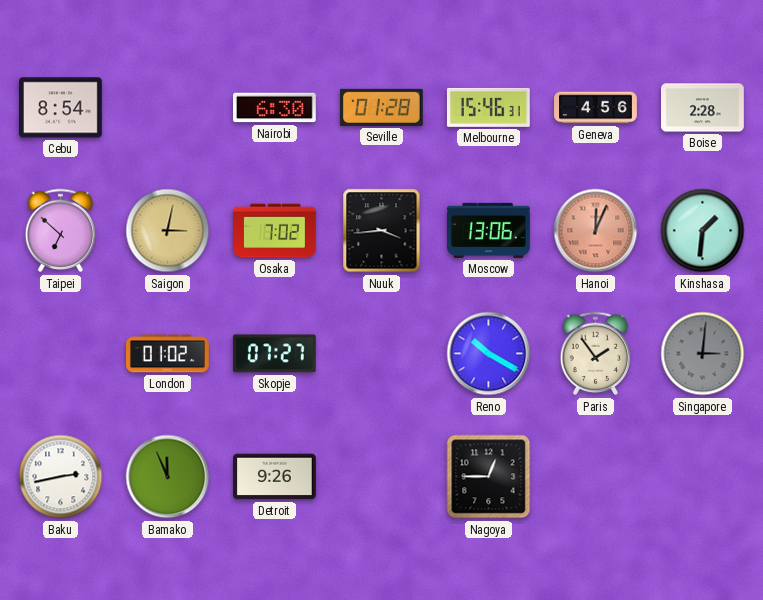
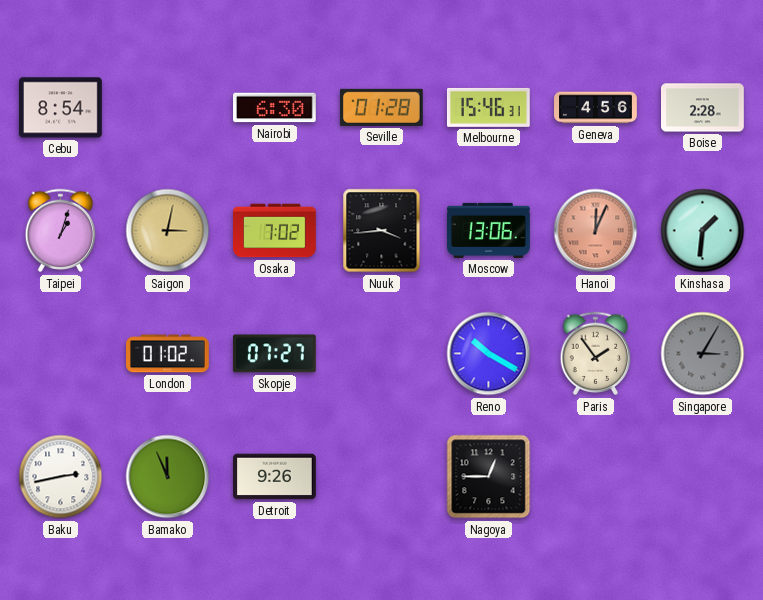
Taipei: 6:52 -> 1:03 (61, 231)
Singapore: 3:01 -> 3:05 (703, 354)
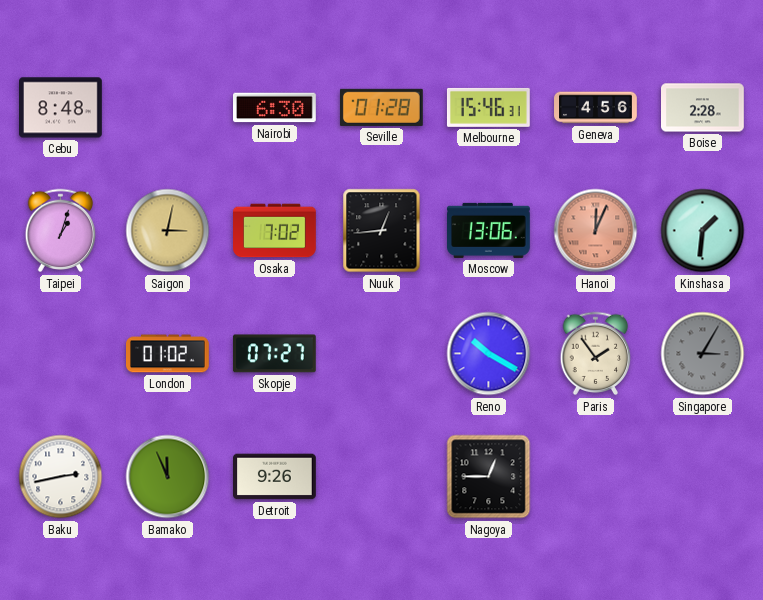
Cebu: 8:54 -> 8:48 (61, 108)
Nuuk: 3:44 -> 12:44 (382, 231)
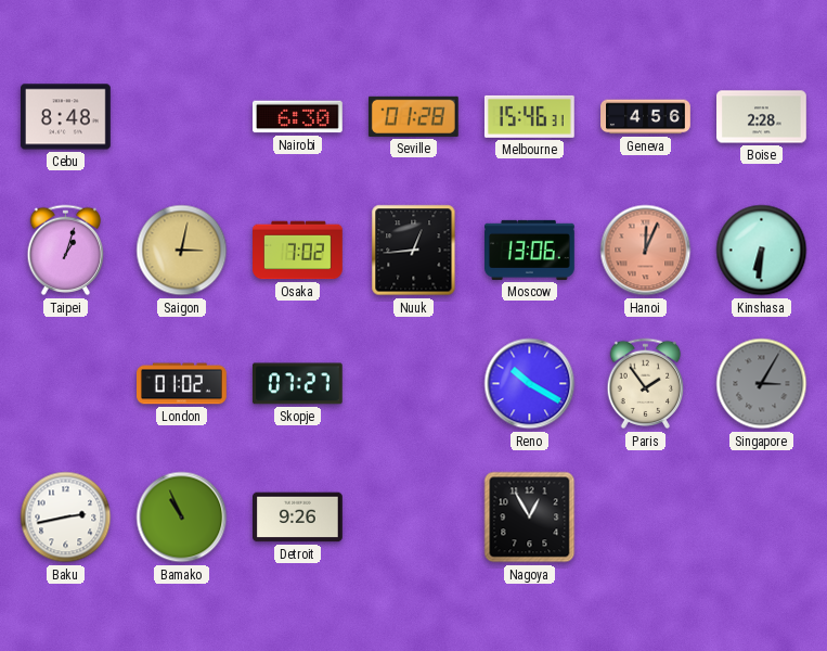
Kinshasa: 1:31 -> 6:31 (762, 251)
Bamako: 11:56 -> 10:56 (182, 518)
Nagoya: 12:45 -> 12:55 (530, 518)
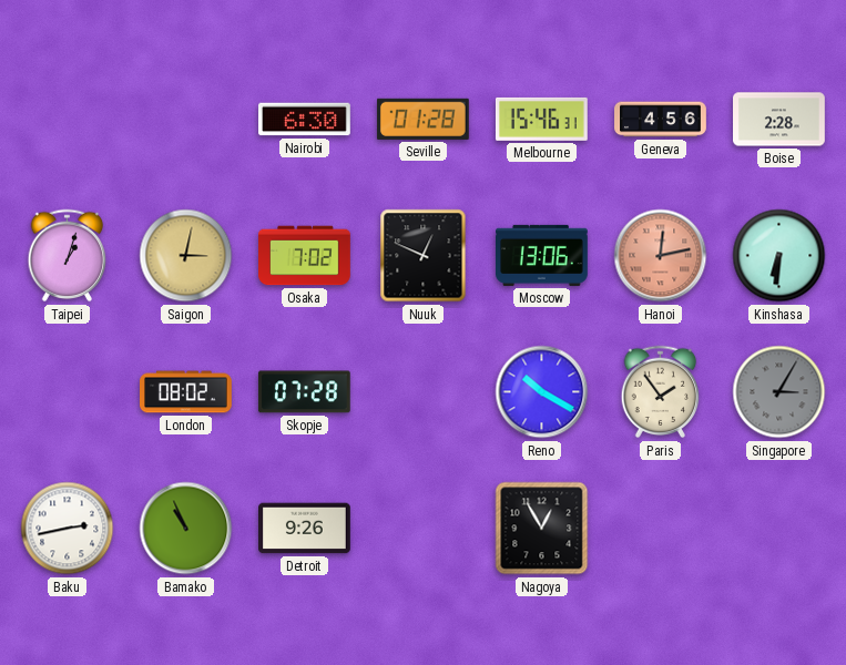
Cebu: 8:48 -> none (66, 117)
Nuuk: 12:44 -> 12:49 (424, 256)
Hanoi: 12:04 -> 12:13 (661, 256)
London: 01:02 -> 08:02 (186, 392)
Skopje: 07:27 -> 07:28 (304, 392)
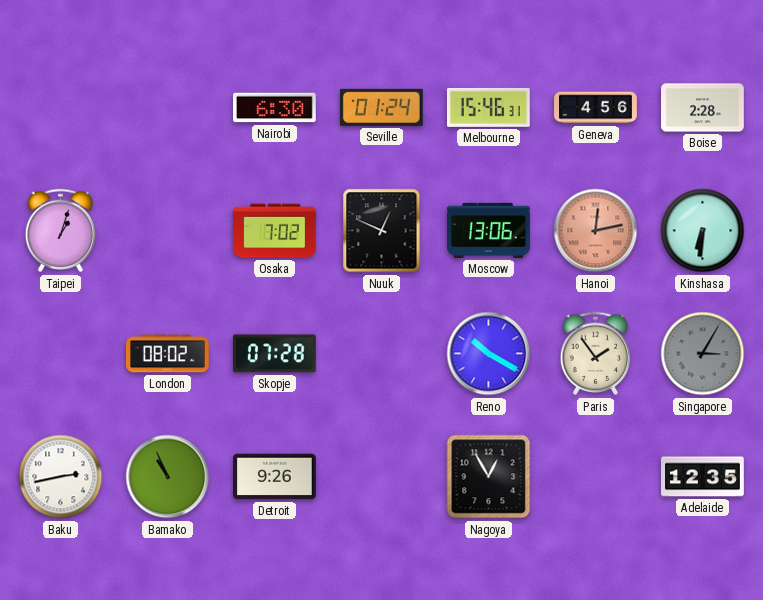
Seville: 01:28 -> 01:24 (381, 107)
Saigon: 3:02 -> none (186, 256)
Adelaide: none -> 12:35 (703, 477)
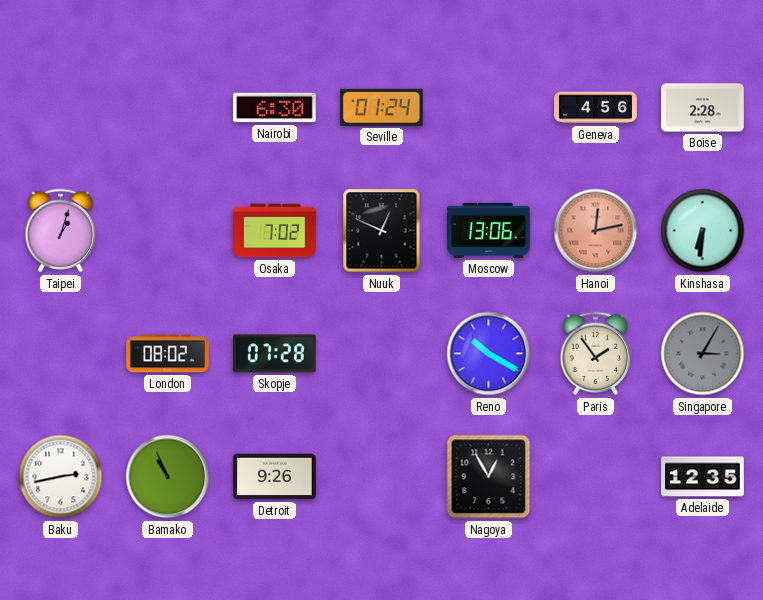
Melbourne: 15:46 -> none (489, 107)
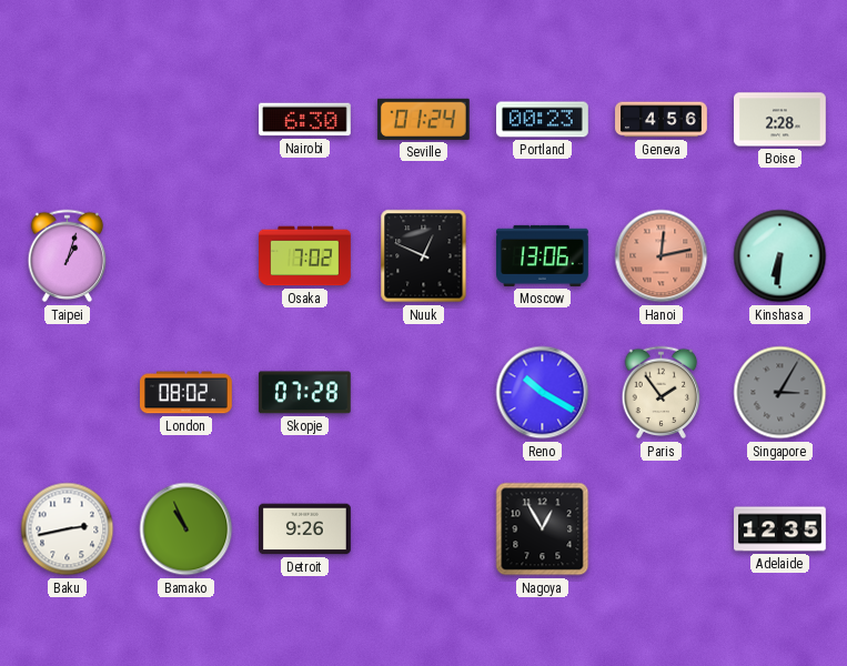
Portland: none -> 00:23 (543, 120)
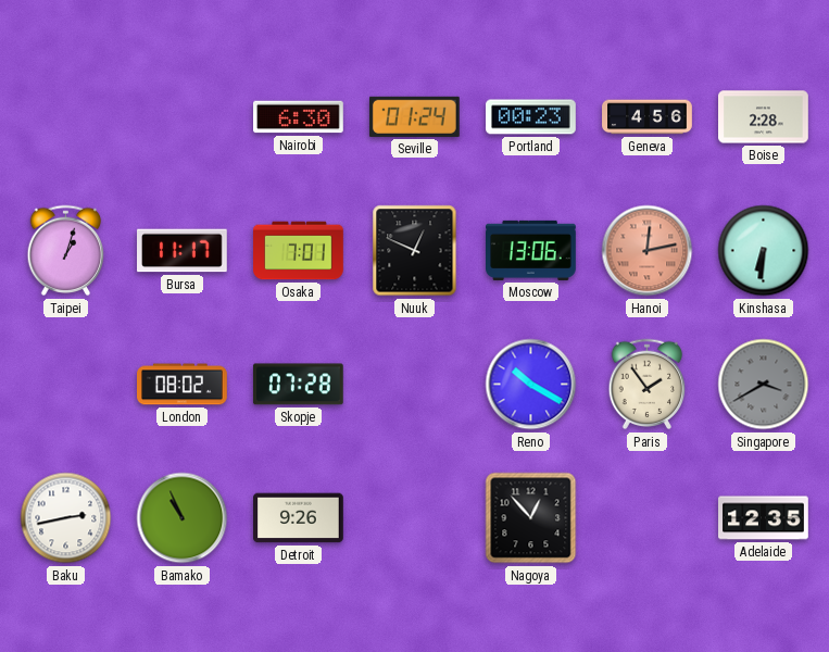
Bursa: none -> 11:17 (183, 251)
Osaka: 7:02 -> 7:01 (299, 251)
Singapore: 3:05 -> 3:40 (764, 385)
Nagoya: 12:55 -> 12:53 (531, 518)
